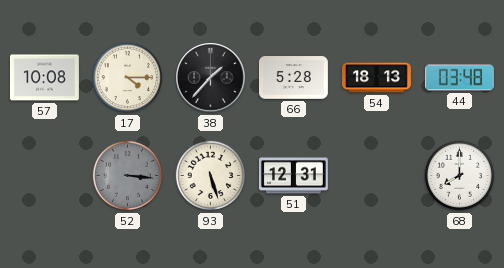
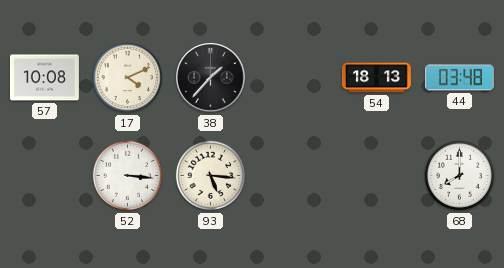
17: 4:15 -> 4:11 (128, 78)
66: 5:28 -> none (293, 78)
52 dial: grey -> white (128, 176)
93: 5:27 -> 5:16 (211, 176)
51: 12:31 -> none (293, 176)
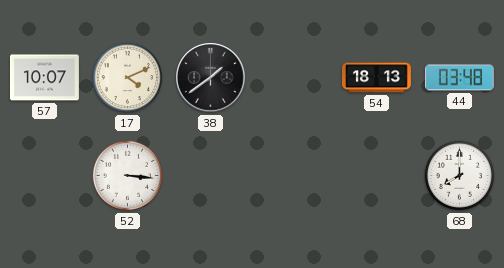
57: 10:08 -> 10:07 (44, 78)
38: 1:37 -> 1:39 (211, 78)
93: 5:16 -> none (211, 176)
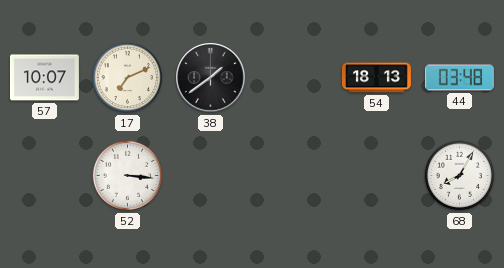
17: 4:11 -> 7:11 (128, 78)
68: 8:00 -> 8:05 (460, 176)
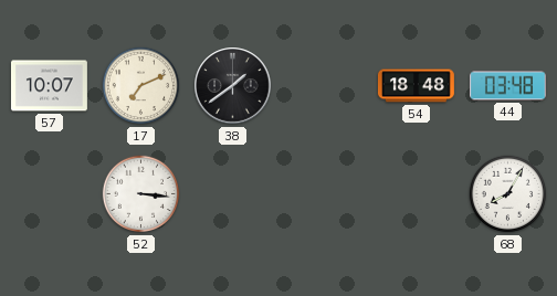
54: 18:13 -> 18:48 (417, 86)
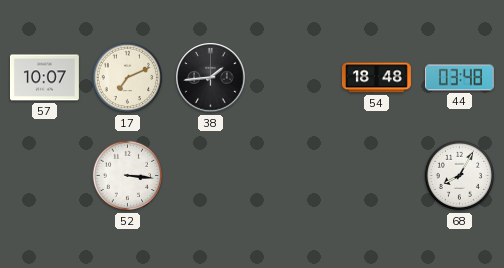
38: 1:39 -> 1:44 (211, 78)
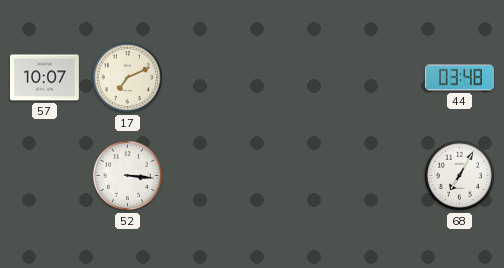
38: 1:44 -> none (211, 78)
54: 18:48 -> none (377, 78)
68: 8:05 -> 7:05 (460, 176)
